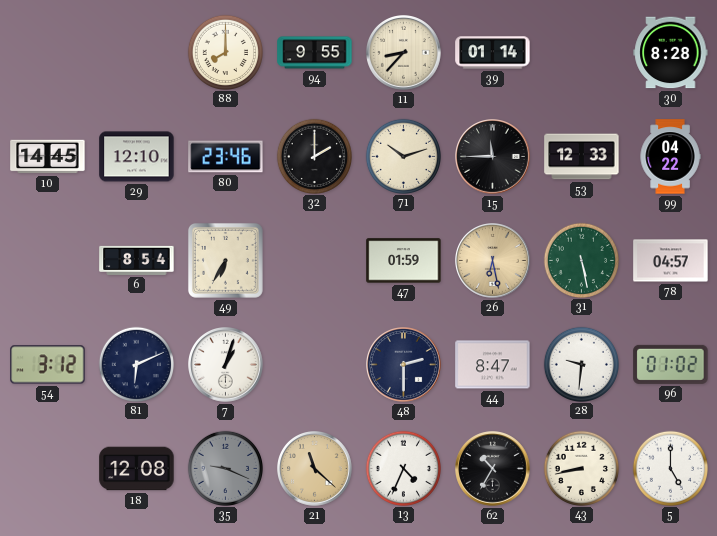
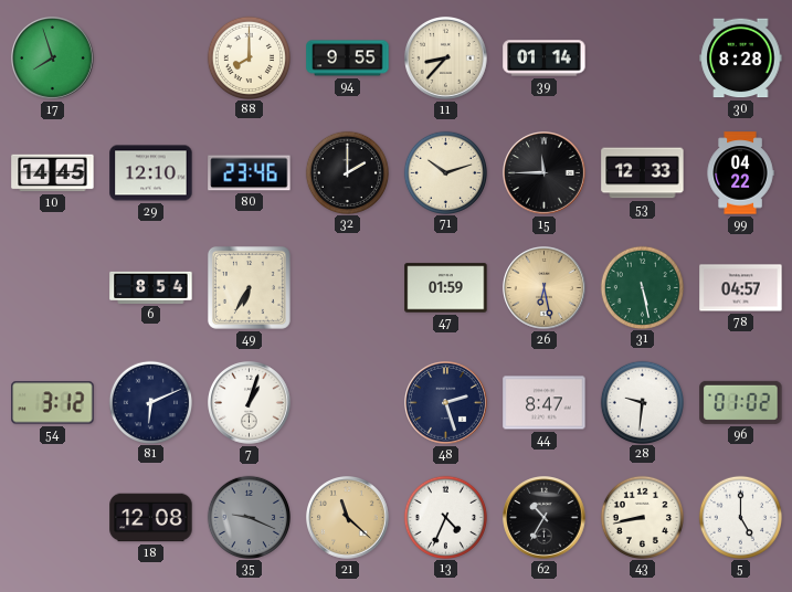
17: none -> 7:57 (53, 59)
48: 2:30 -> 2:27 (446, 403)
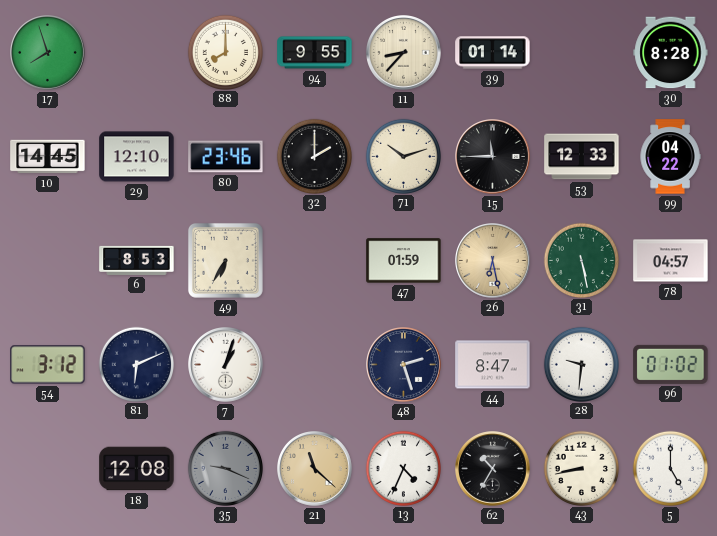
6: 8:54 -> 8:53 (137, 260)
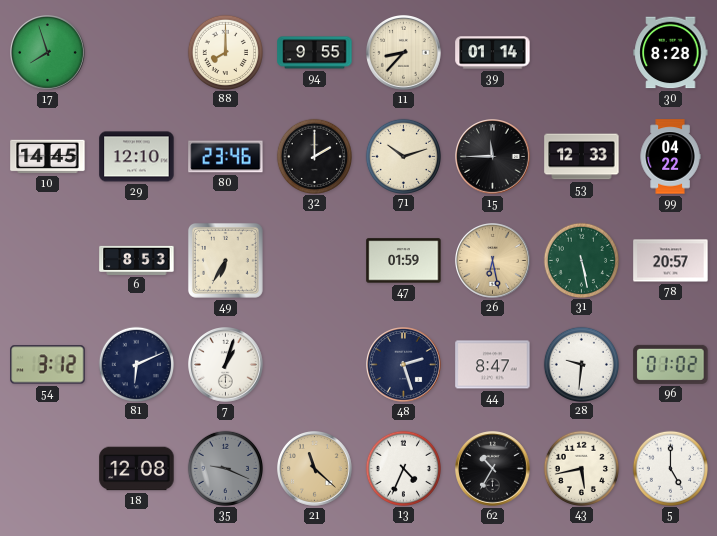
78: 04:57 -> 20:57 (671, 261)
43: 8:43 -> 5:43 (581, 468)
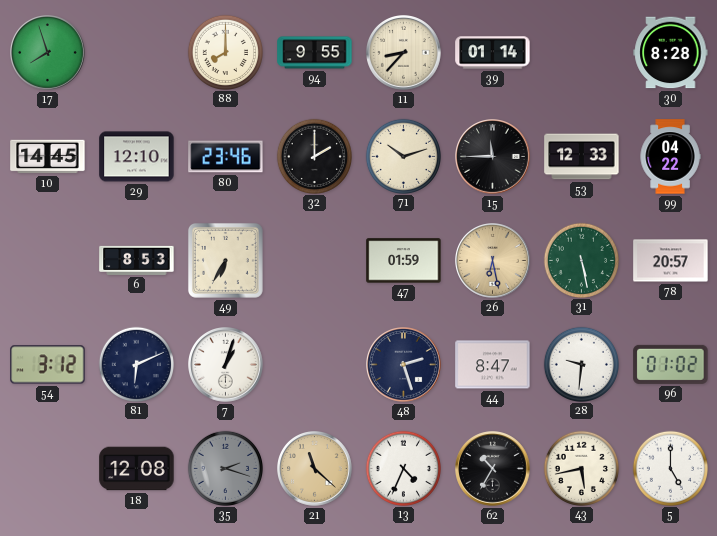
35: 9:19 -> 2:18 (225, 468)
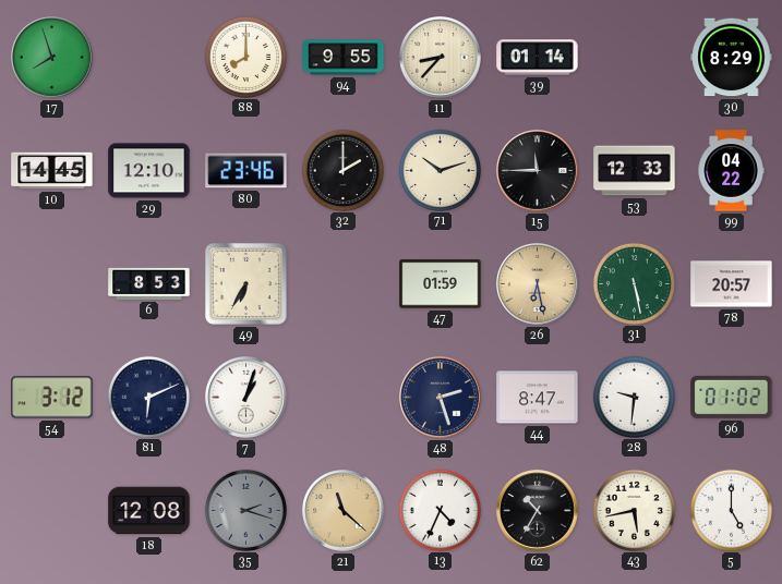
30: 8:28 -> 8:29 (732, 58)
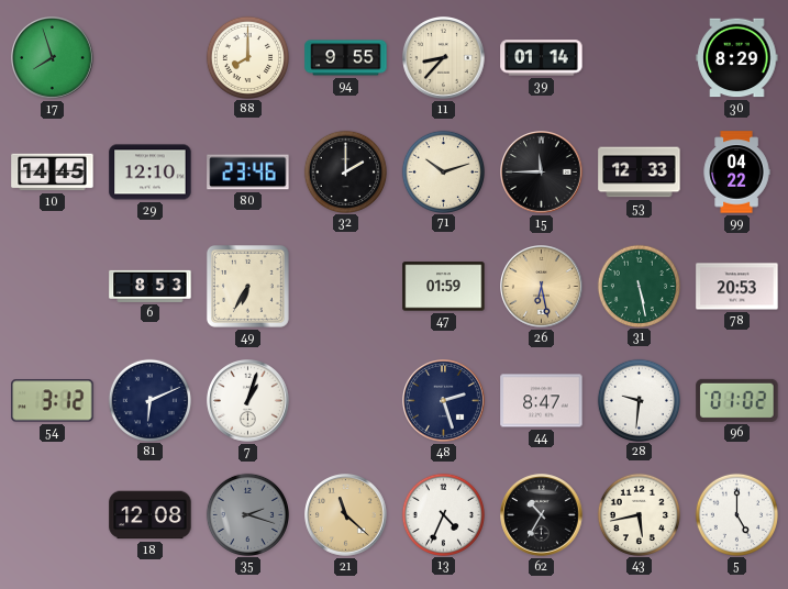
78: 20:57 -> 20:53 (737, 287)
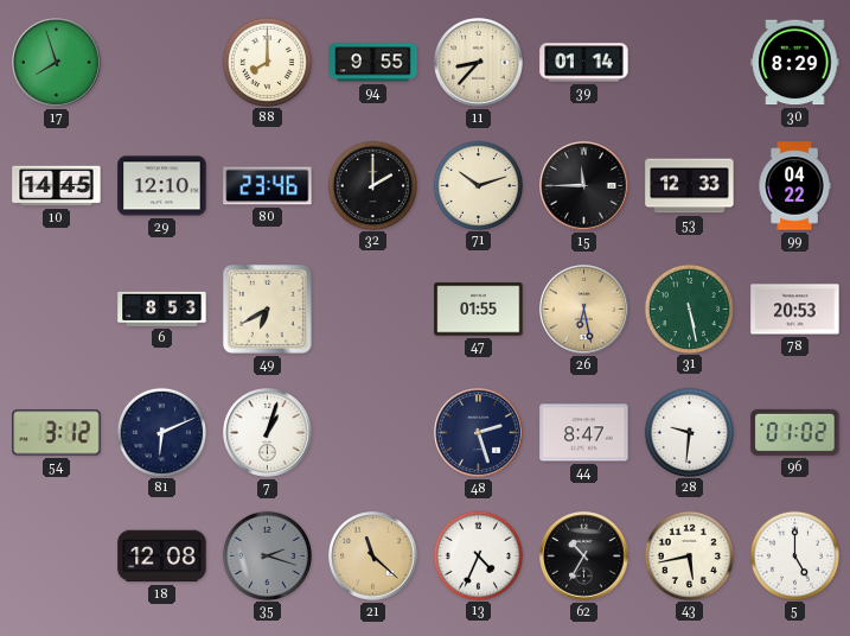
49: 6:35 -> 6:40 (267, 309)
47: 01:59 -> 01:55 (479, 310)
